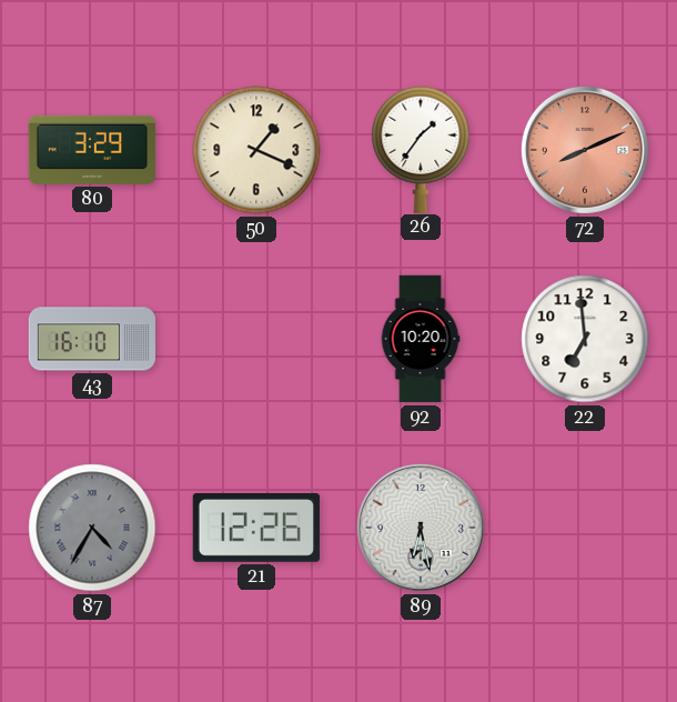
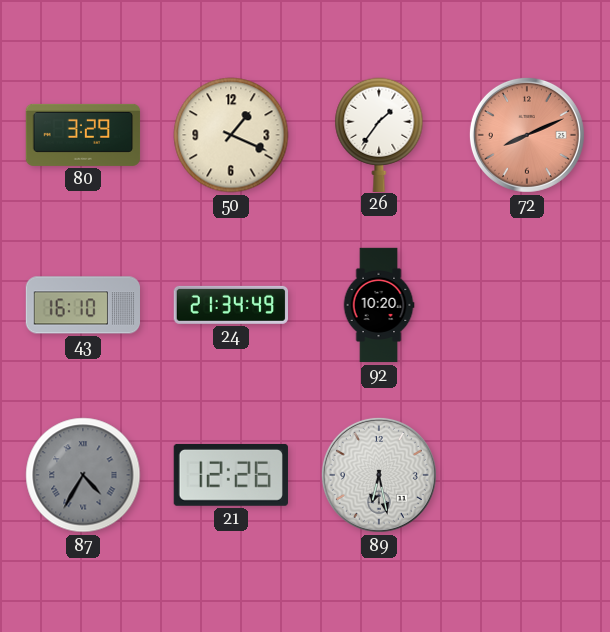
24: none -> 21:34 (230, 305)
22: 6:59 -> none (585, 339)
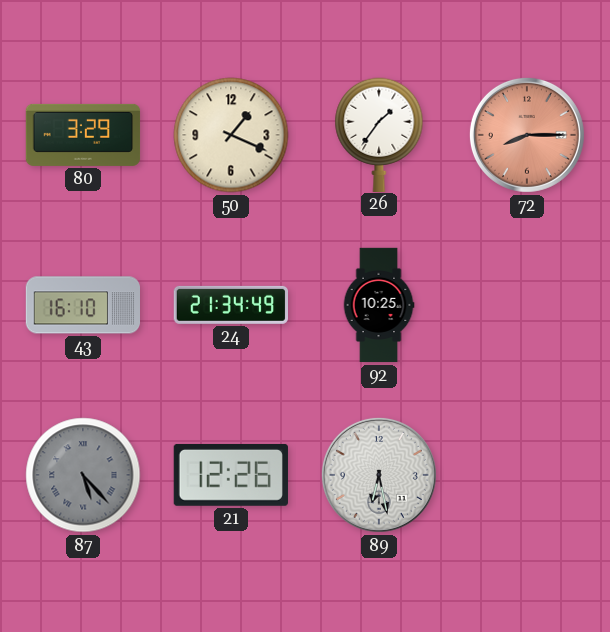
72: 8:11 -> 8:15 (527, 135)
92: 10:20 -> 10:25 (379, 305)
87: 4:35 -> 5:23 (83, 475)
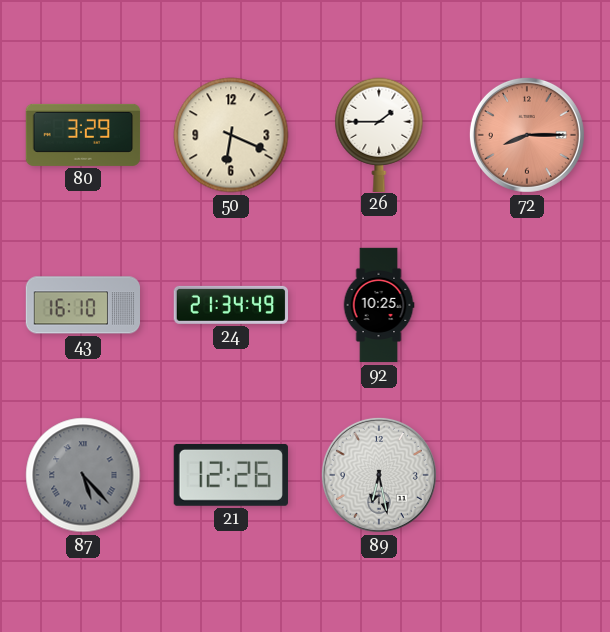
50: 1:19 -> 6:19 (231, 135)
26: 1:36 -> 1:45 (379, 134)
